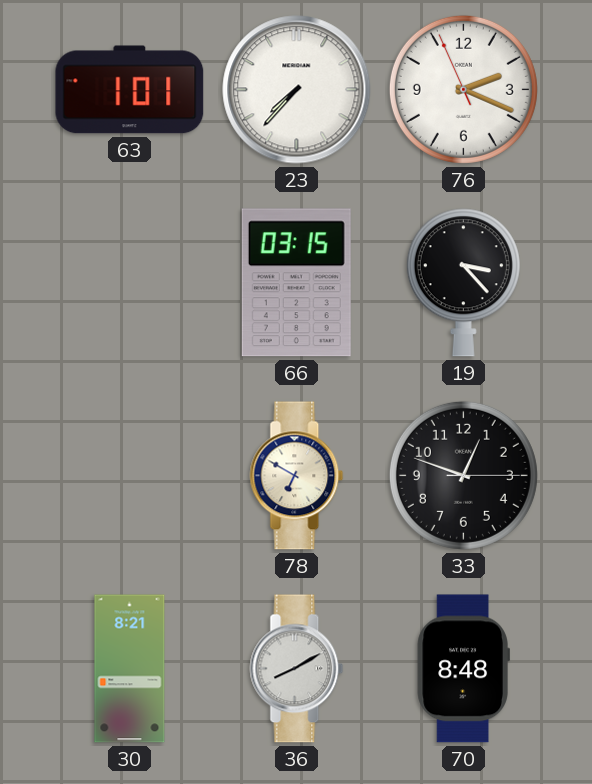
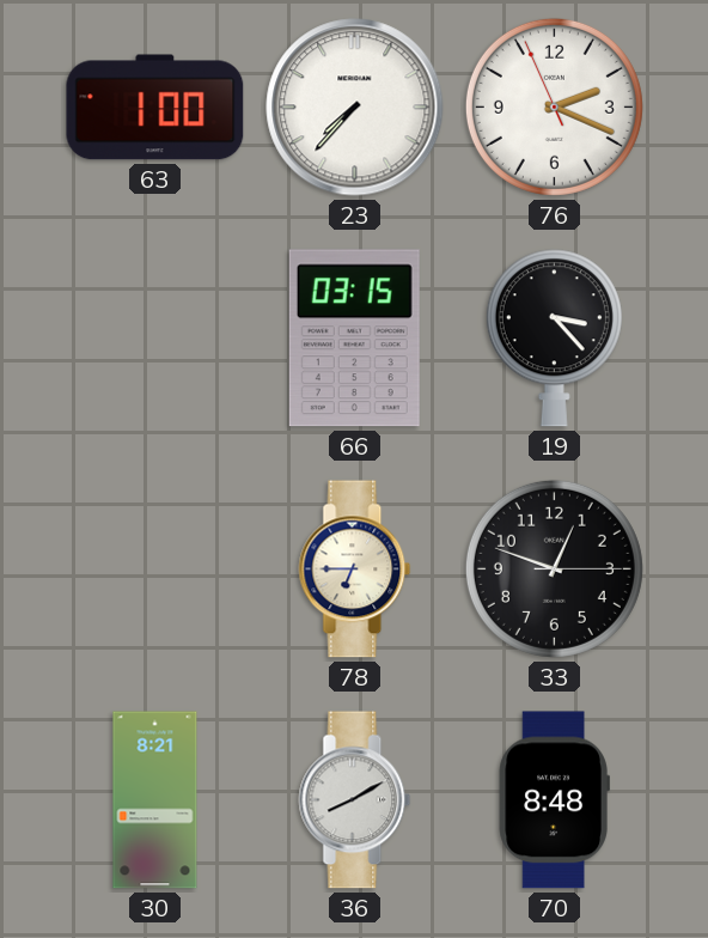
63: 1:01 -> 1:00 (155, 108)
78: 6:50 -> 6:45 (355, 569)
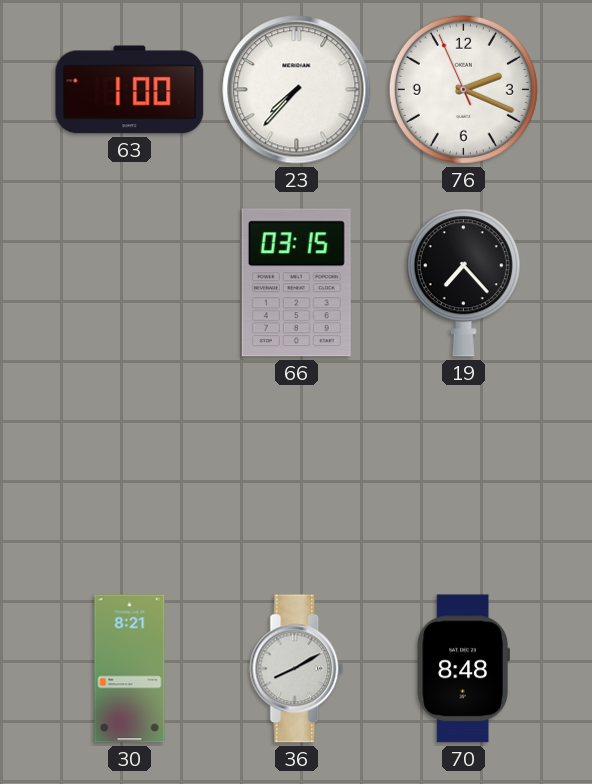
19: 3:23 -> 7:23 (463, 283)
78: 6:45 -> none (355, 569)
33: 12:48 -> none (554, 568)
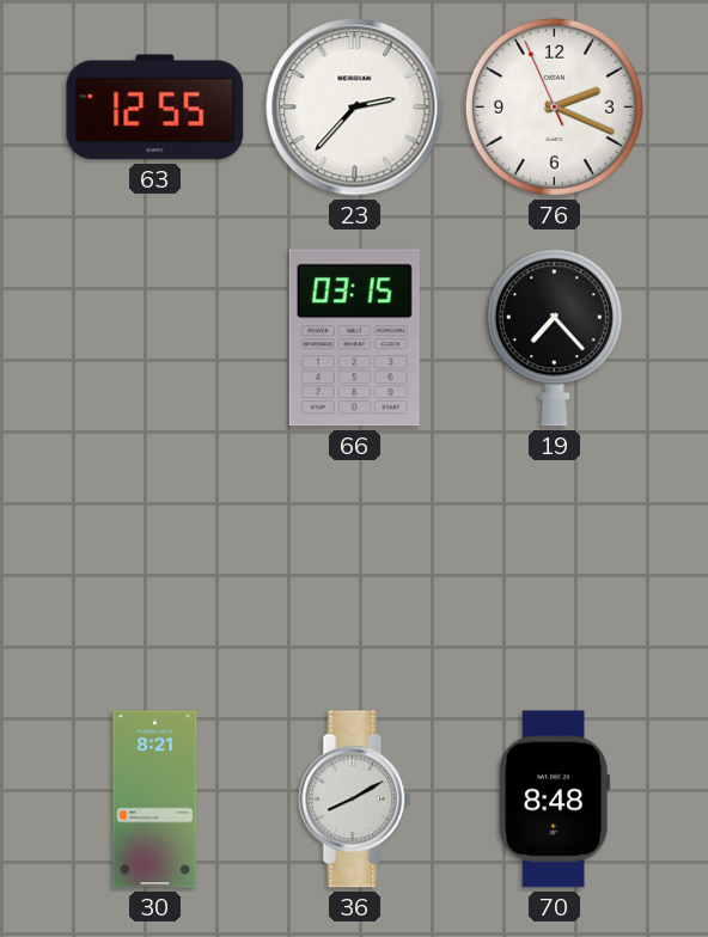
63: 1:00 -> 12:55 (155, 108)
23: 7:37 -> 2:37 (355, 108)
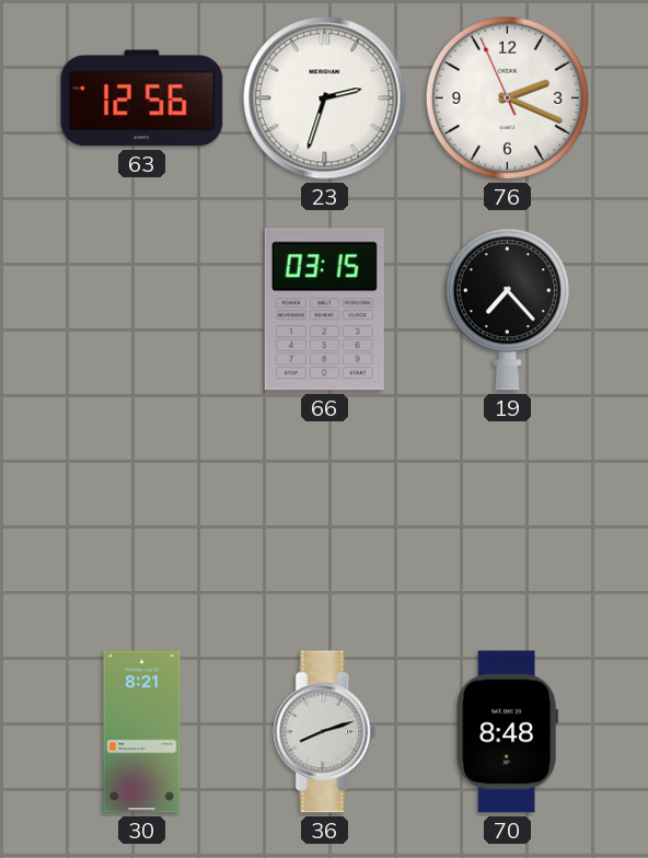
63: 12:55 -> 12:56 (142, 98)
23: 2:37 -> 2:33 (325, 98)
36: 8:10 -> 8:12 (325, 732)
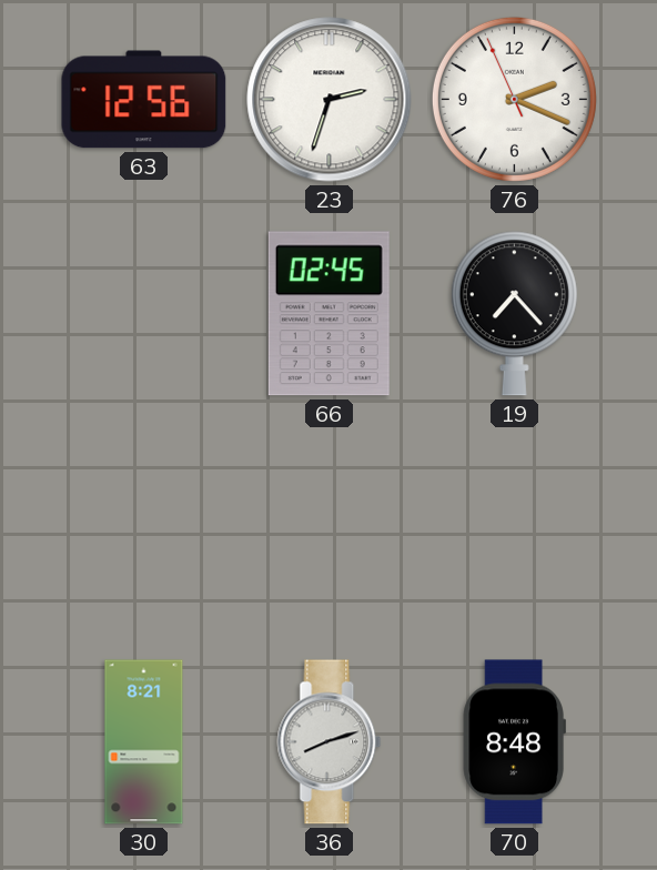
66: 03:15 -> 02:45 (328, 314)
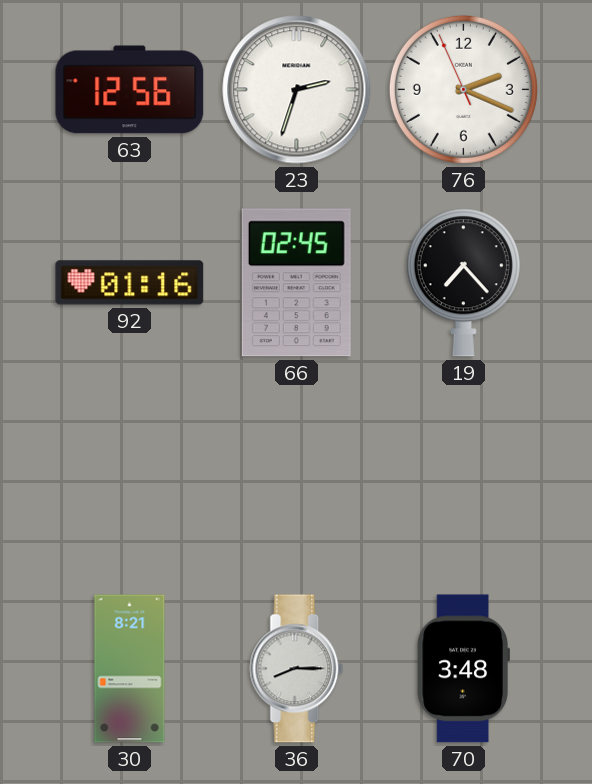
92: none -> 01:16 (130, 283)
36: 8:12 -> 8:15 (297, 669)
70: 8:48 -> 3:48 (463, 669)
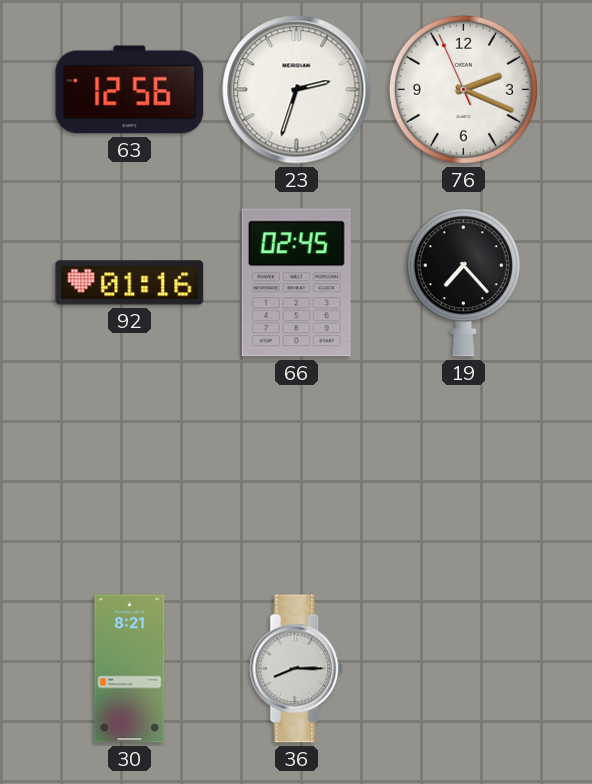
70: 3:48 -> none (463, 669)
